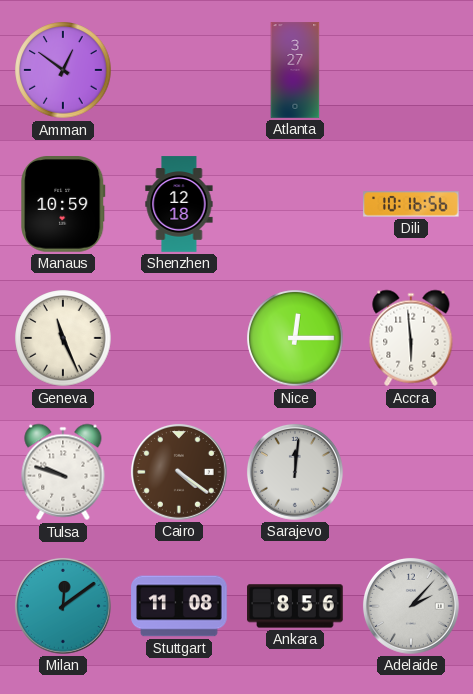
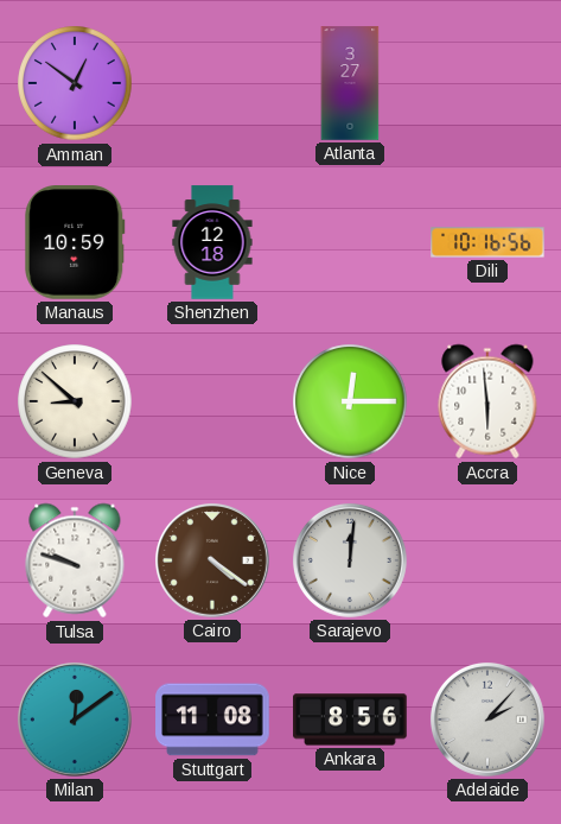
Geneva: 11:26 -> 8:52 (75, 401)
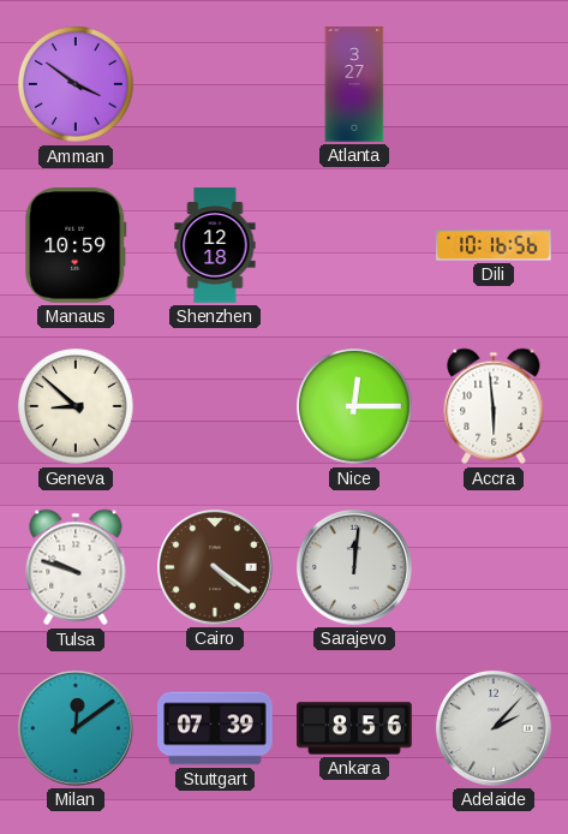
Amman: 12:51 -> 3:51 (76, 84)
Stuttgart: 11:08 -> 07:39 (215, 728)
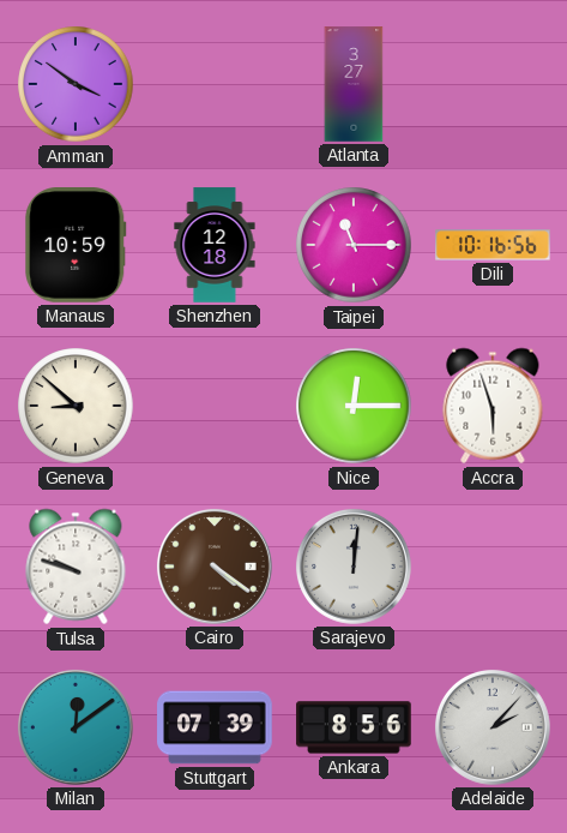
Taipei: none -> 11:15 (354, 245)
Accra: 5:59 -> 5:57 (493, 406)
